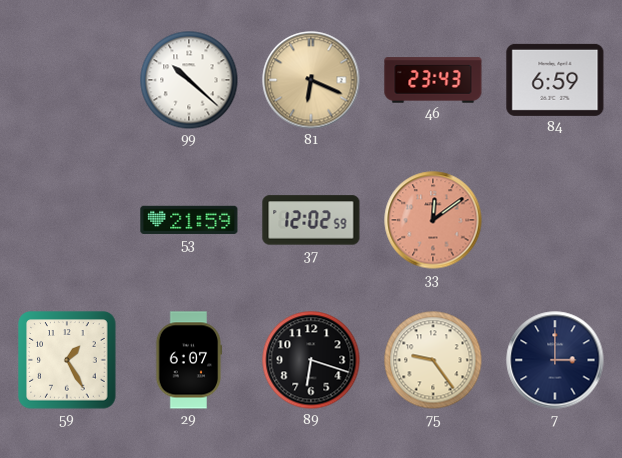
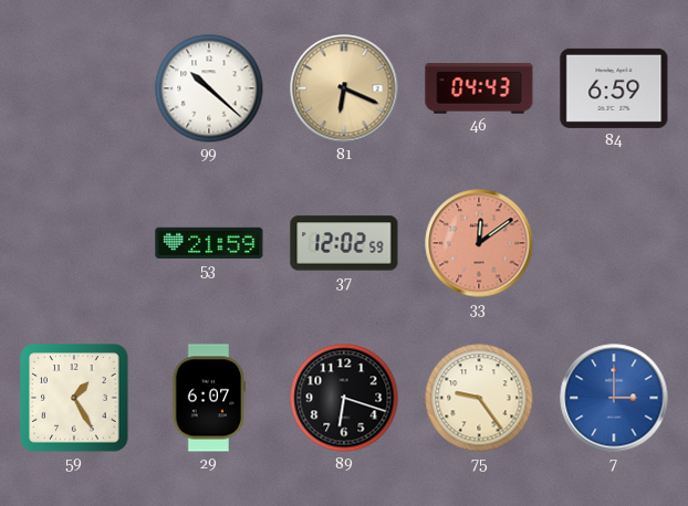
46: 23:43 -> 04:43 (479, 88)
7 dial: navy -> blue (614, 398)
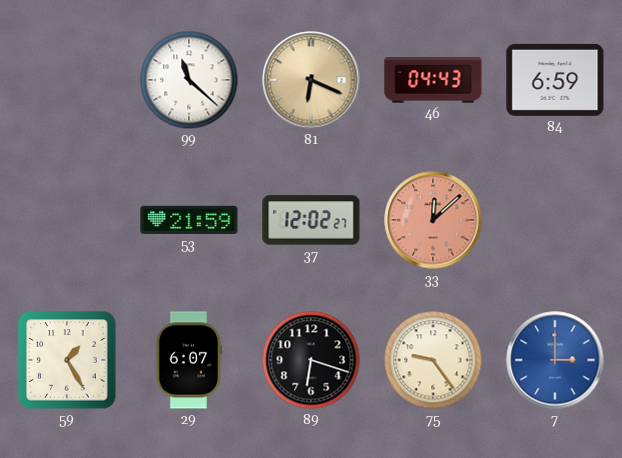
99: 10:22 -> 11:22 (189, 80)
37: 12:02:59 -> 12:02:27 (311, 220)
33: 12:09 -> 12:08 (433, 220)
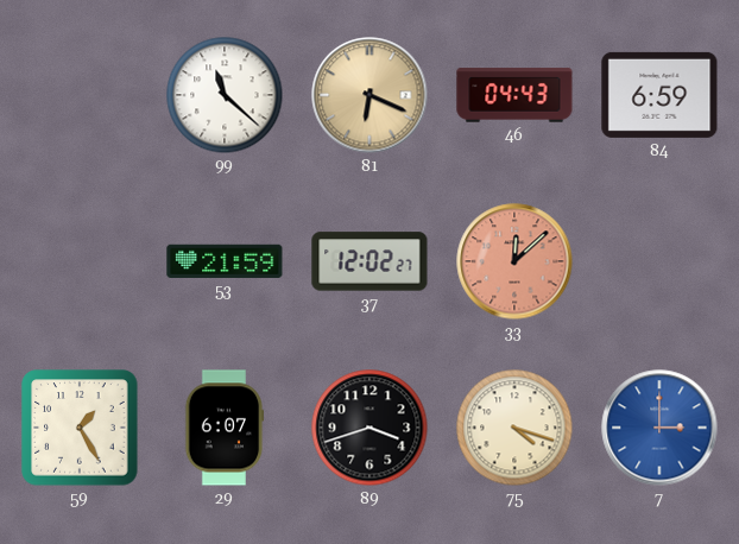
89: 6:18 -> 3:42 (369, 428)
75: 9:24 -> 4:18 (514, 428)
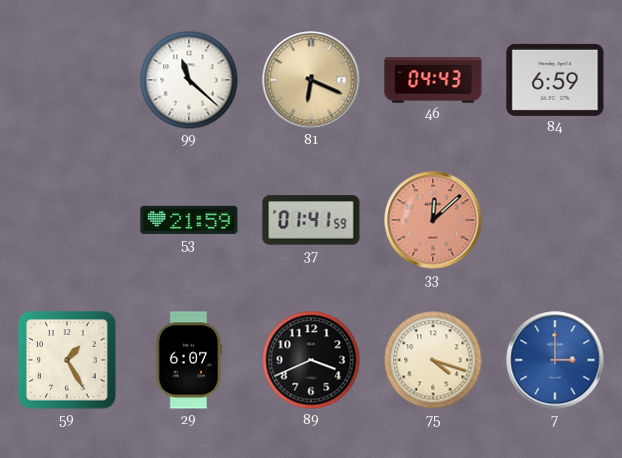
37: 12:02 -> 01:41 (311, 220)
89: 3:42 -> 3:41 (311, 360)
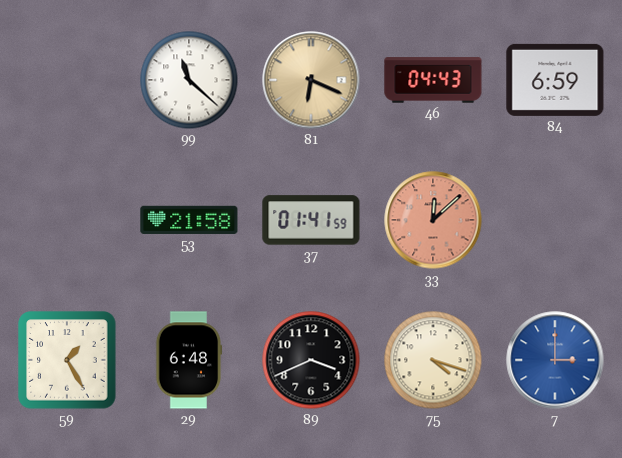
53: 21:59 -> 21:58 (189, 220)
29: 6:07 -> 6:48 (189, 360)
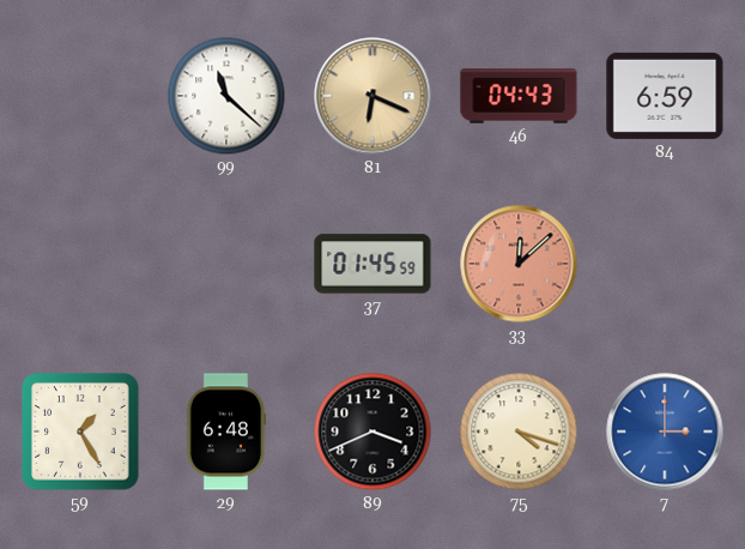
53: 21:58 -> none (189, 220)
37: 01:41 -> 01:45 (372, 264)
